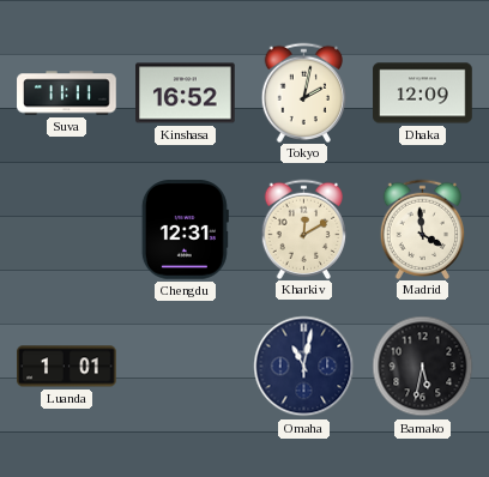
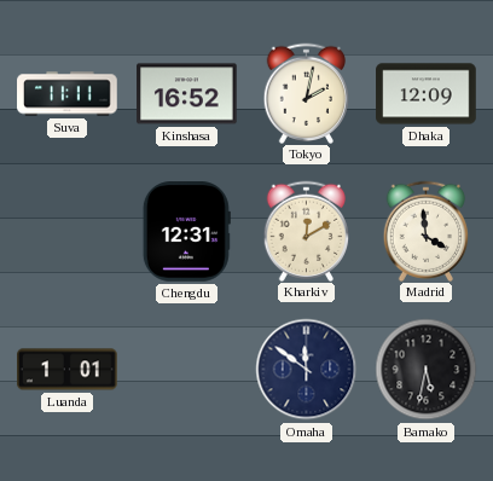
Omaha: 11:02 -> 11:51 (307, 370)
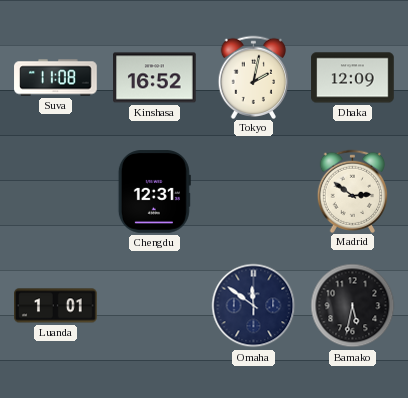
Suva: 11:11 -> 11:08 (56, 78)
Kharkiv: 12:10 -> none (307, 231)
Madrid: 3:59 -> 2:51 (353, 191)
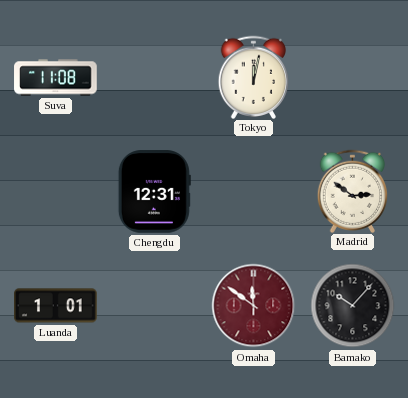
Kinshasa: 16:52 -> none (155, 78)
Tokyo: 2:02 -> 12:02 (254, 77)
Dhaka: 12:09 -> none (353, 78)
Omaha dial: navy -> burgundy (254, 306)
Bamako: 5:32 -> 10:07 (353, 306)
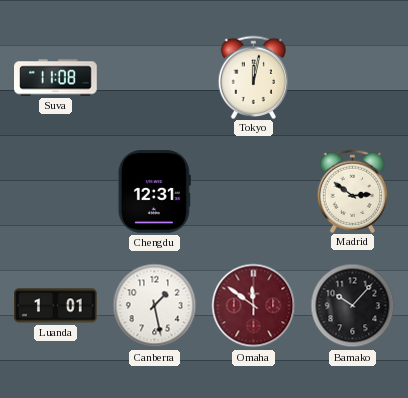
Canberra: none -> 1:28 (155, 306)
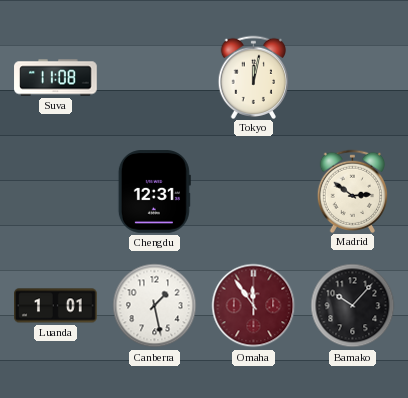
Omaha: 11:51 -> 11:54 (254, 306)
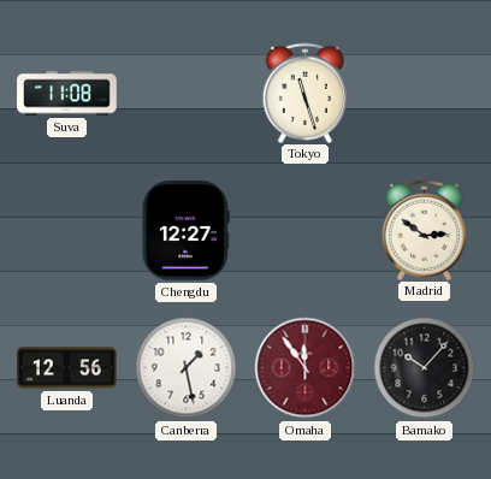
Tokyo: 12:02 -> 11:27 (306, 93)
Chengdu: 12:31 -> 12:27 (185, 231)
Luanda: 1:01 -> 12:56 (67, 368)
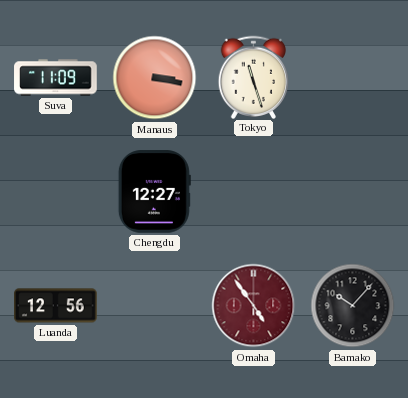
Suva: 11:08 -> 11:09 (56, 78)
Manaus: none -> 3:17 (155, 78)
Madrid: 2:51 -> none (425, 230)
Canberra: 1:28 -> none (187, 368)
Omaha: 11:54 -> 4:54 (254, 306)
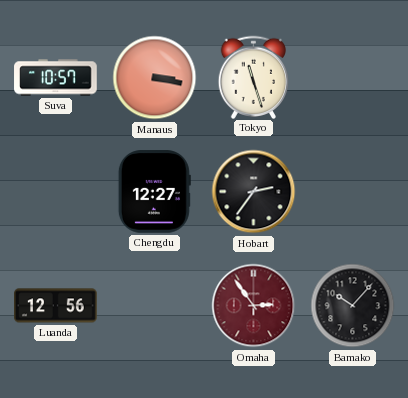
Suva: 11:09 -> 10:57 (56, 78)
Hobart: none -> 2:36 (254, 192)
Omaha: 4:54 -> 2:54 (254, 306)
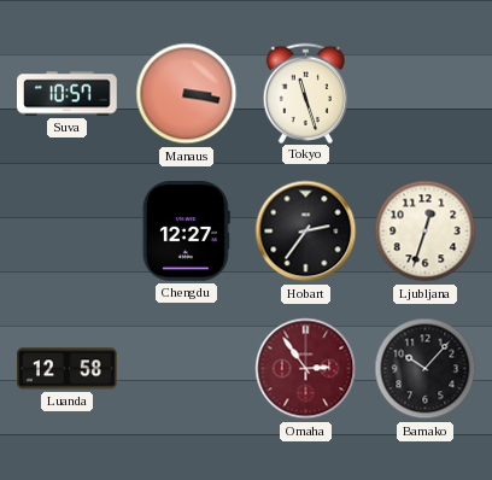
Ljubljana: none -> 12:33 (426, 232)
Luanda: 12:56 -> 12:58 (68, 369)
